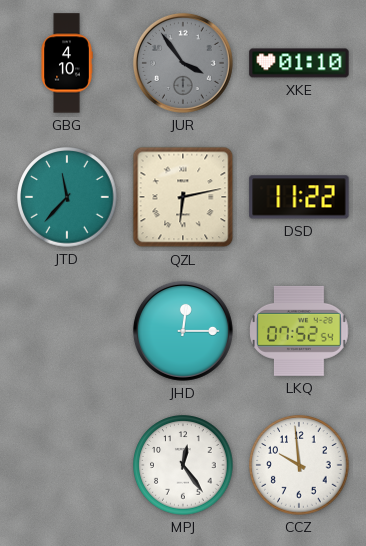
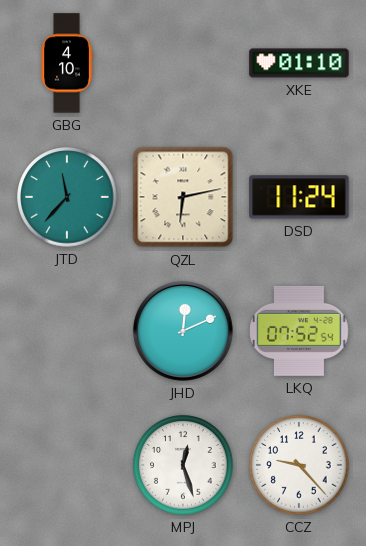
JUR: 3:54 -> none (183, 63)
DSD: 11:22 -> 11:24 (299, 197)
JHD: 12:15 -> 12:11 (183, 331)
MPJ: 12:24 -> 12:27 (183, 465)
CCZ: 9:59 -> 9:23 (299, 465)
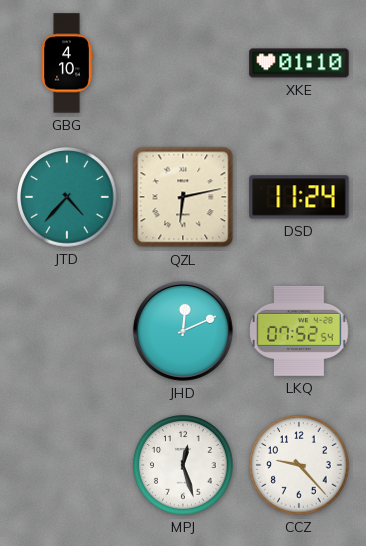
JTD: 11:37 -> 4:37 (67, 197)
